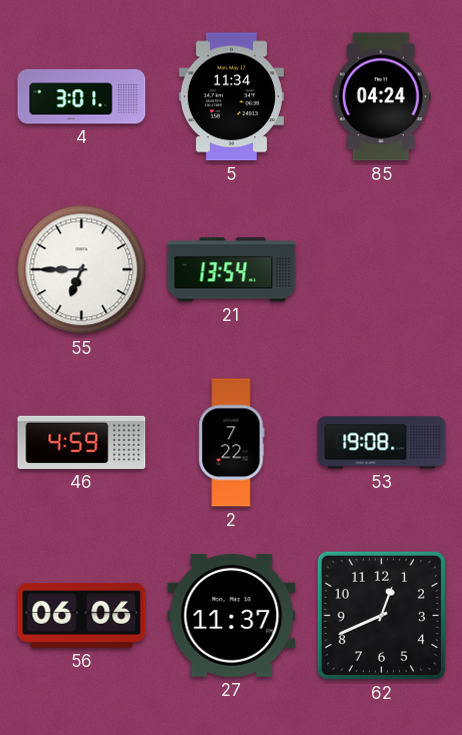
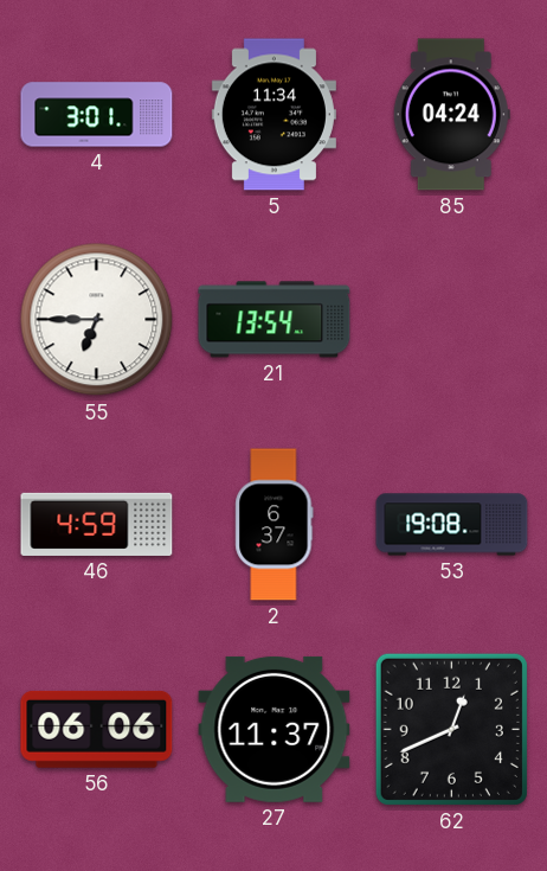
2: 7:22 -> 6:37 (275, 525)
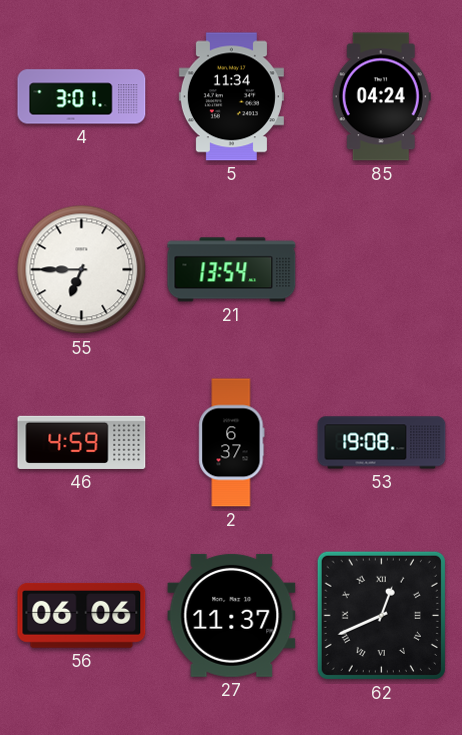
62 numerals: Arabic -> Roman (381, 615)
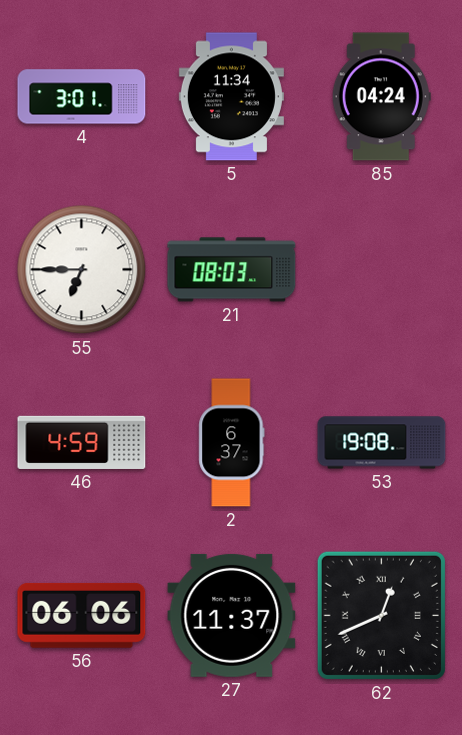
21: 13:54 -> 08:03 (232, 270)
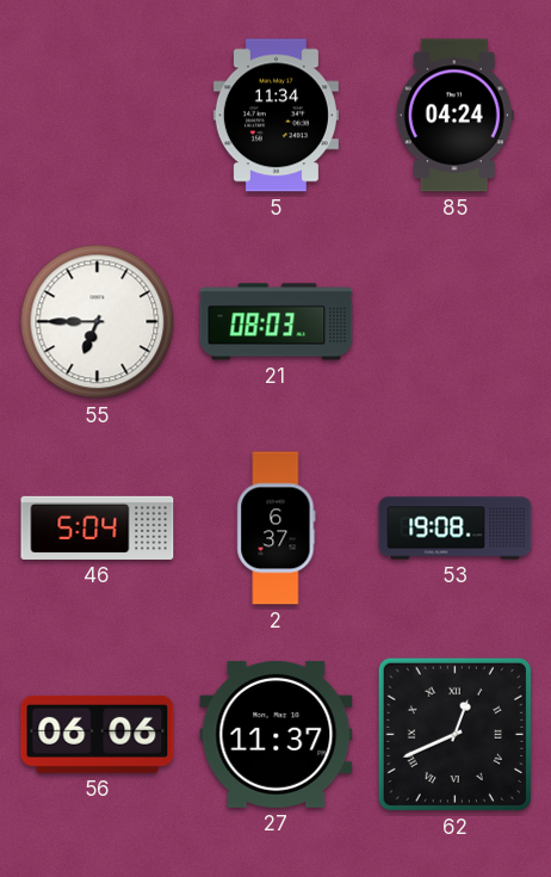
4: 3:01 -> none (82, 97)
46: 4:59 -> 5:04 (98, 527)
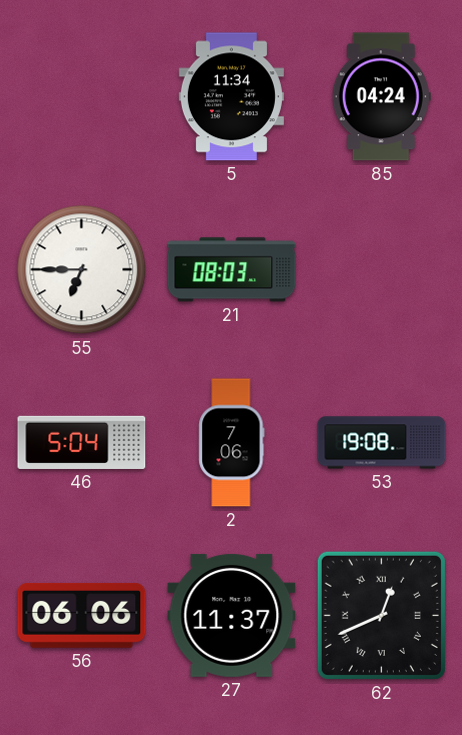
2: 6:37 -> 7:06 (232, 443)
